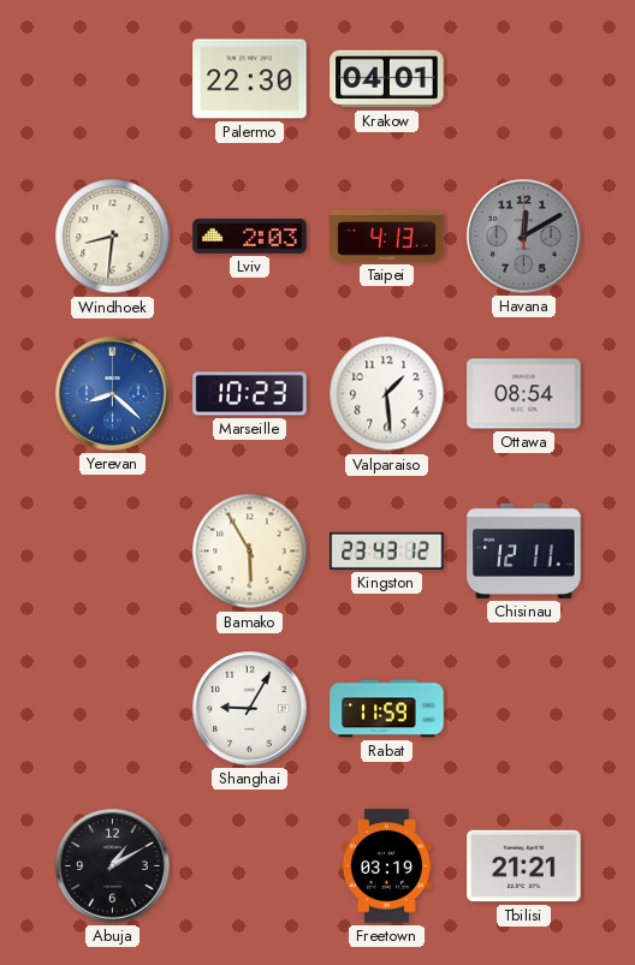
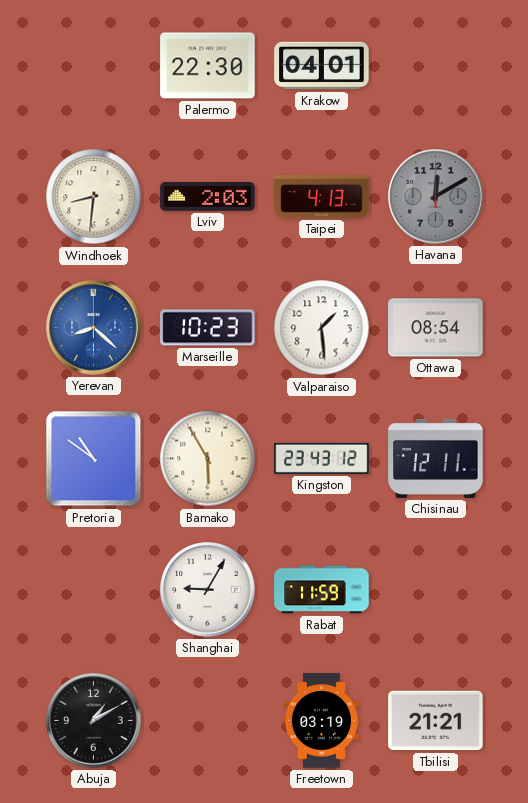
Pretoria: none -> 10:51 (94, 459)
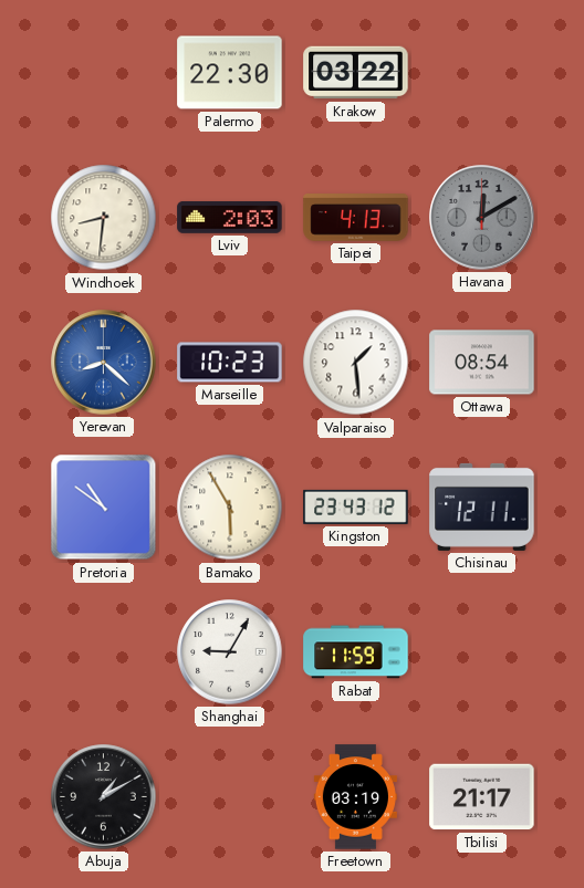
Krakow: 04:01 -> 03:22 (356, 73)
Tbilisi: 21:21 -> 21:17 (482, 797)
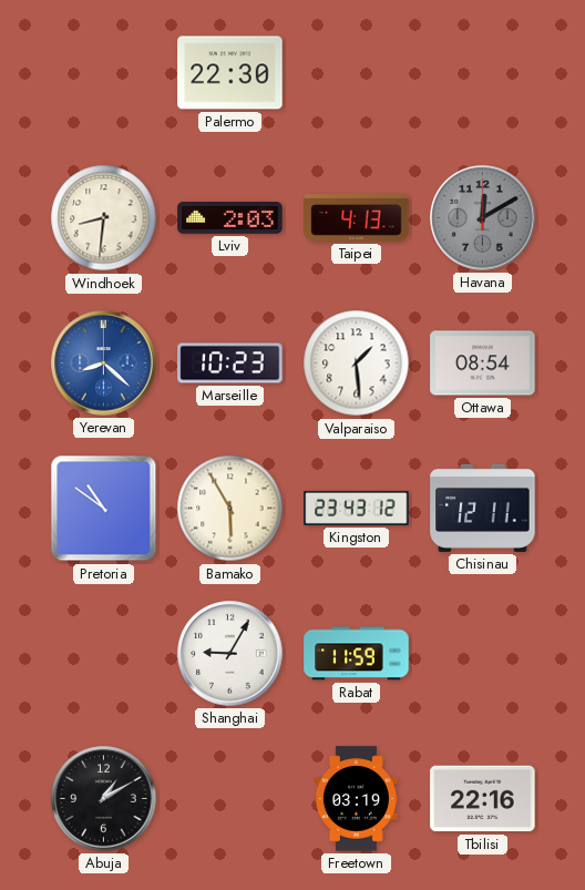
Krakow: 03:22 -> none (356, 73)
Tbilisi: 21:17 -> 22:16 (483, 799)
